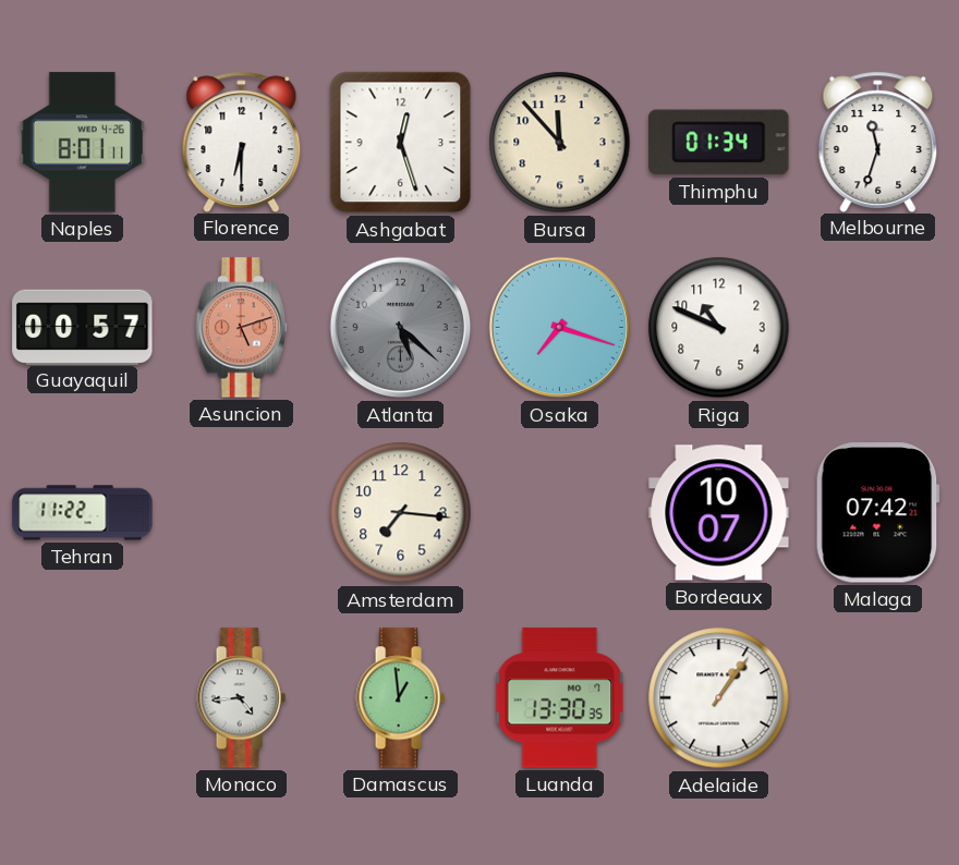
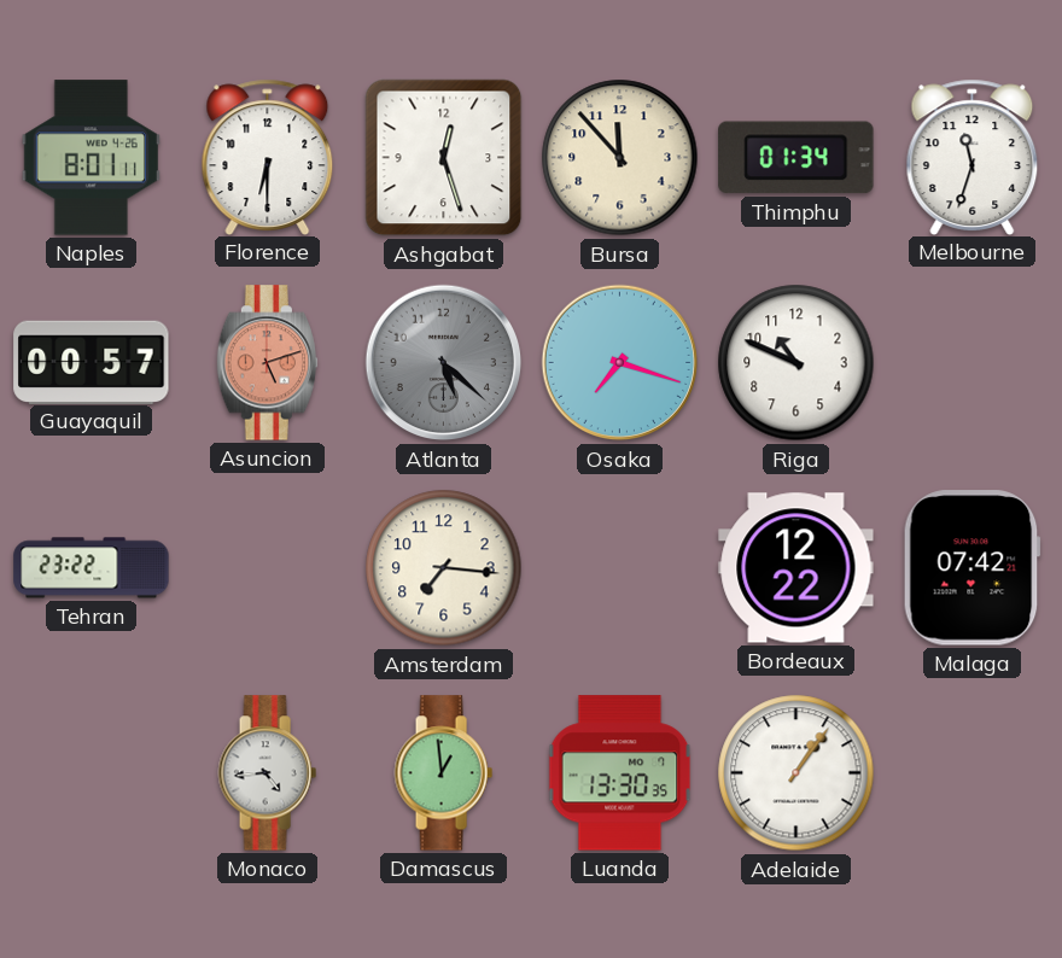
Tehran: 11:22 -> 23:22 (92, 568)
Bordeaux: 10:07 -> 12:22 (796, 568)
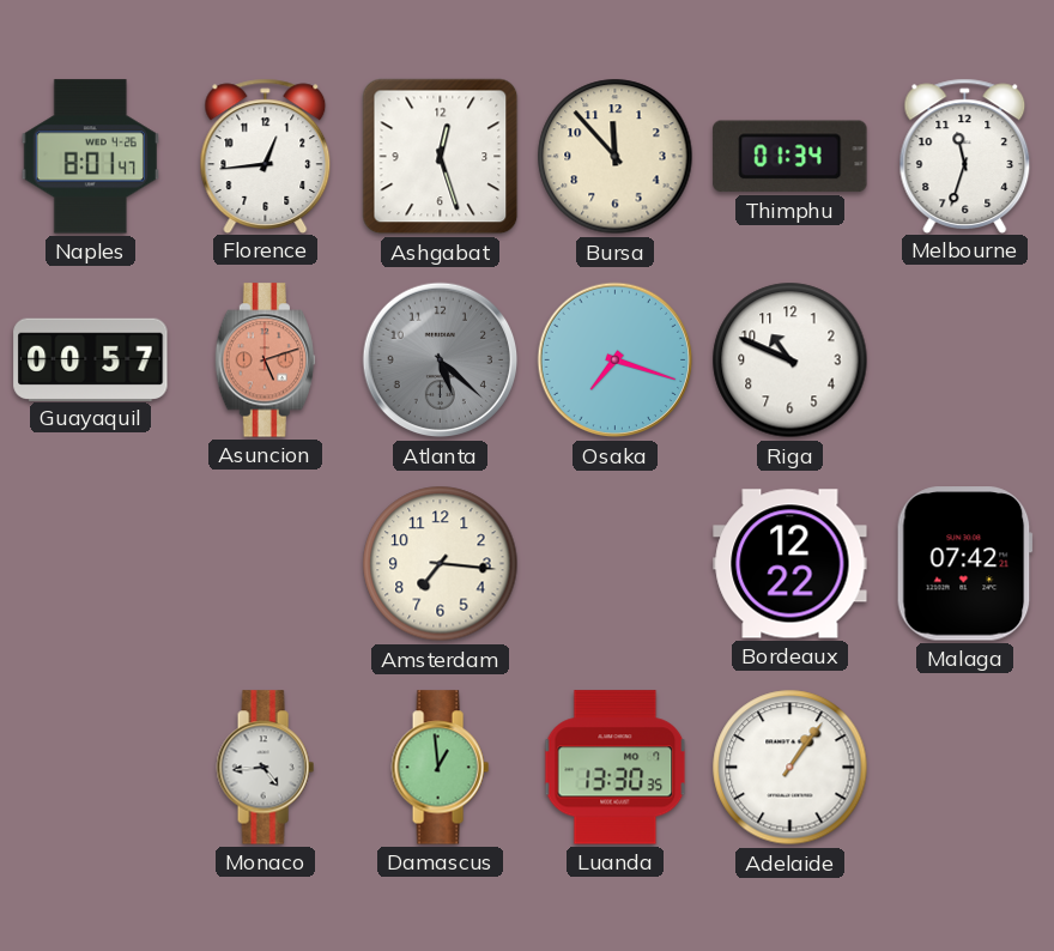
Naples: 8:01:11 -> 8:01:47 (90, 157)
Florence: 6:30 -> 12:44 (266, 156)
Tehran: 23:22 -> none (92, 568)
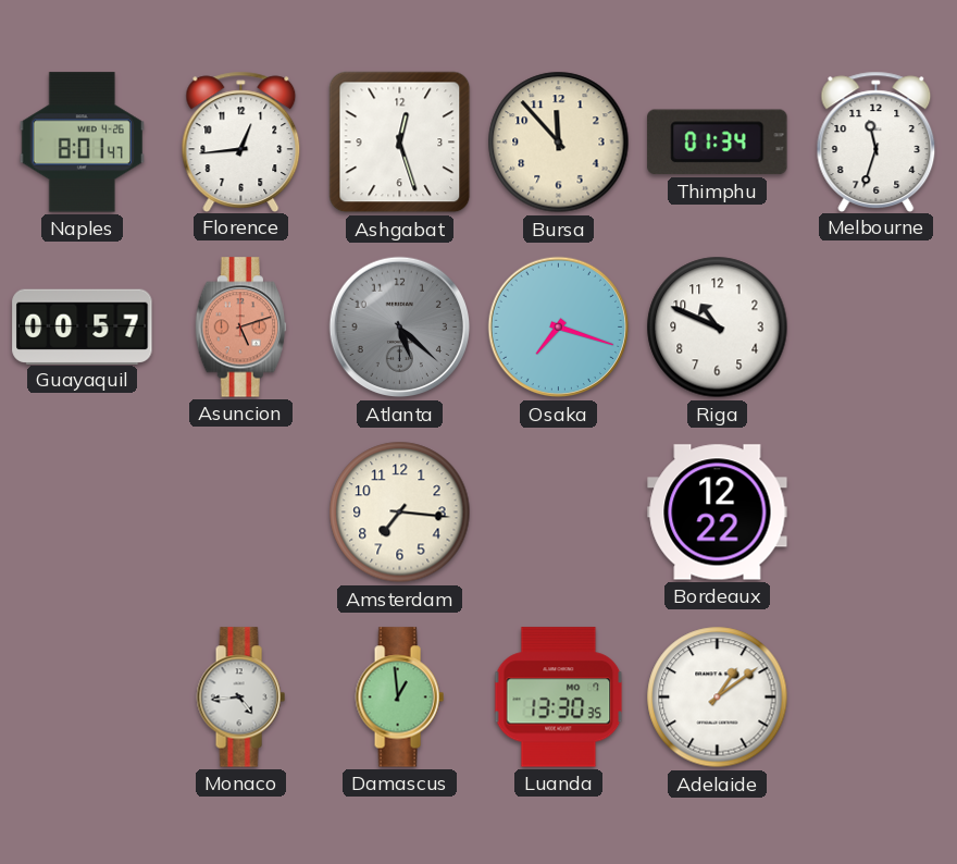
Malaga: 07:42 -> none (964, 564)
Adelaide: 1:06 -> 1:09 (718, 698)
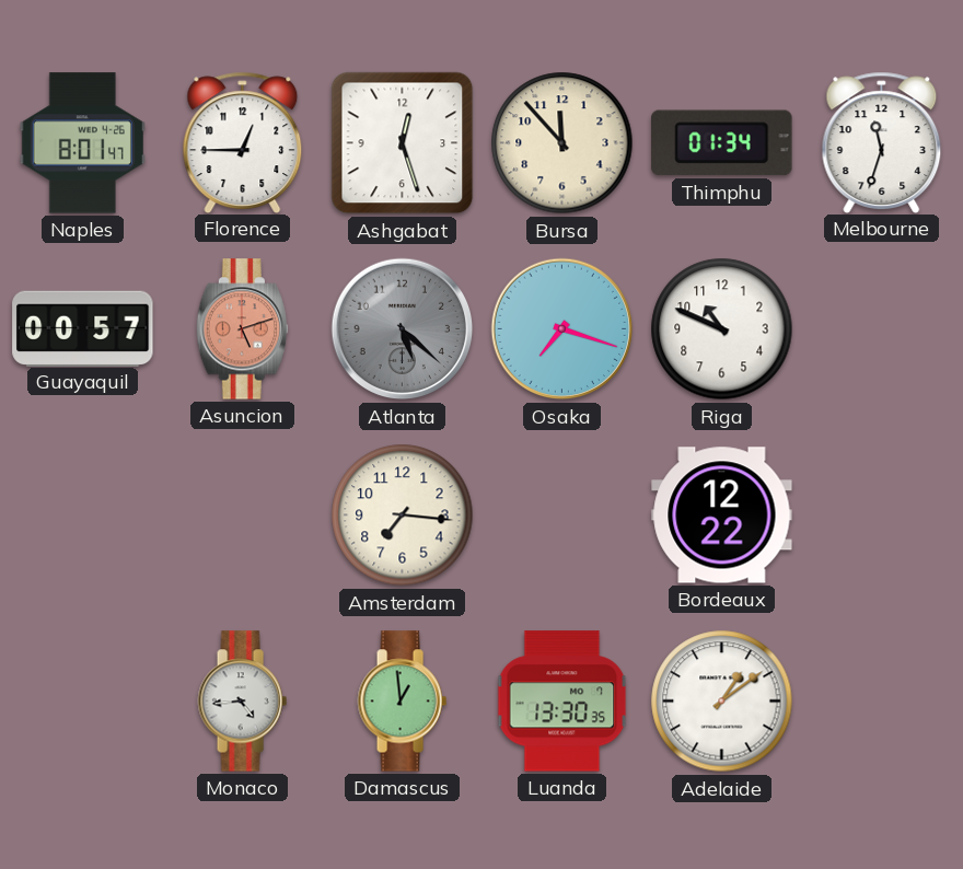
Florence: 12:44 -> 12:45 (243, 142)
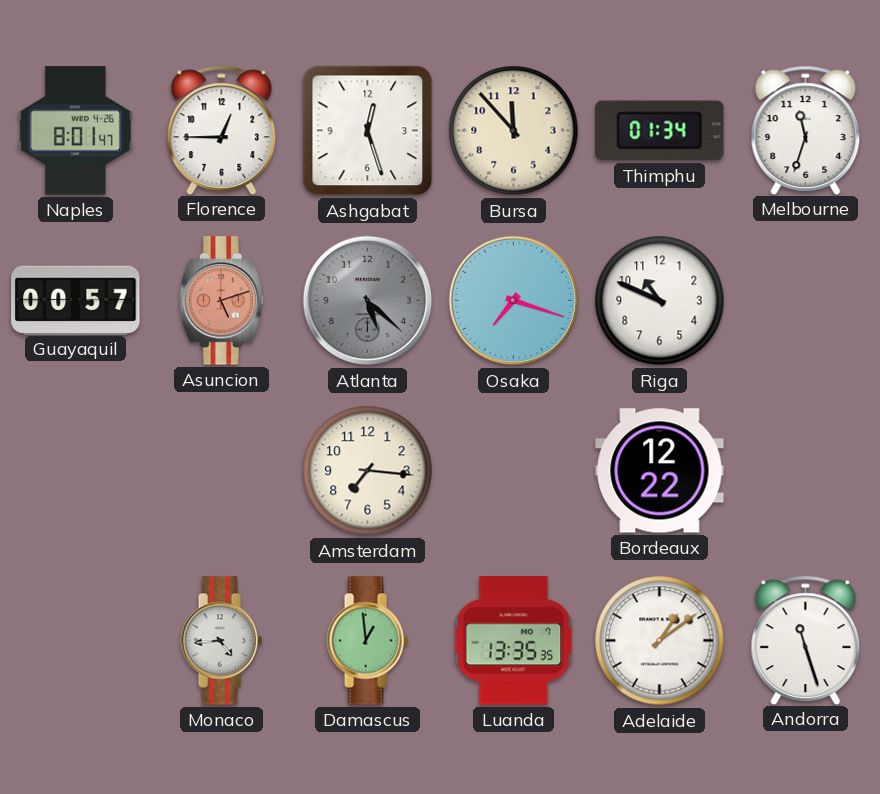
Luanda: 13:30 -> 13:35 (514, 641)
Andorra: none -> 11:27 (806, 640)
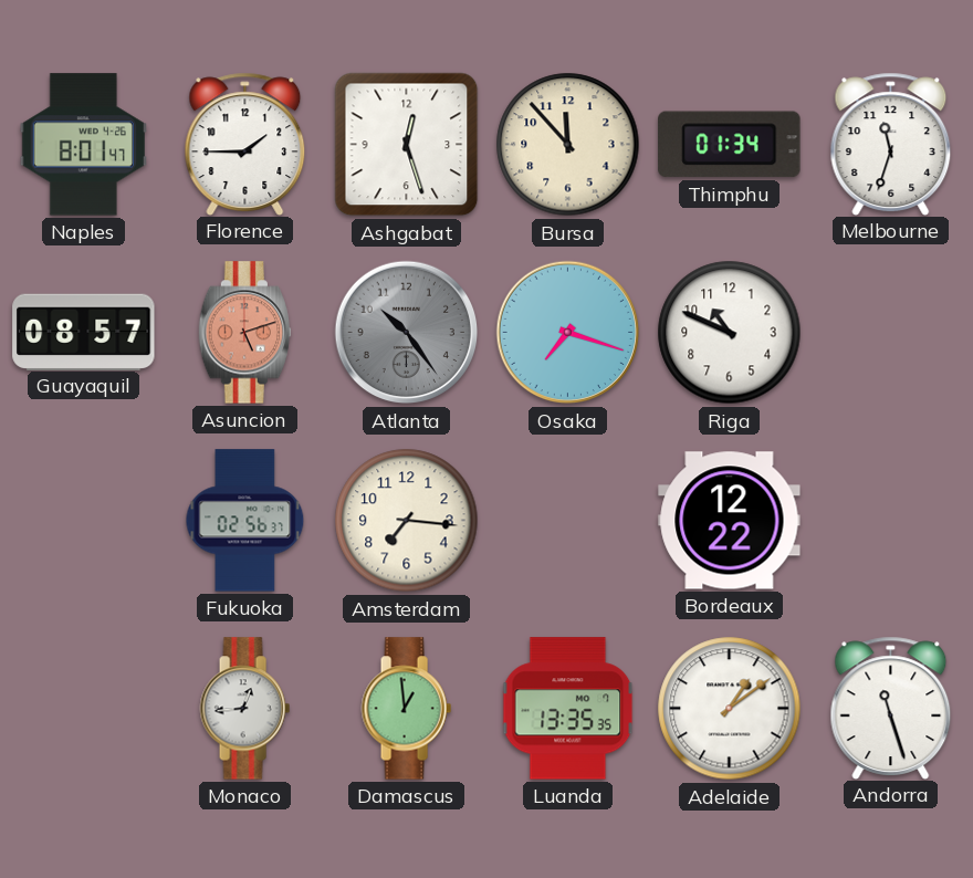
Florence: 12:45 -> 1:45 (245, 144)
Guayaquil: 00:57 -> 08:57 (84, 332)
Atlanta: 5:22 -> 10:24 (407, 333)
Fukuoka: none -> 02:56 (245, 521)
Monaco: 4:44 -> 12:44 (244, 709)
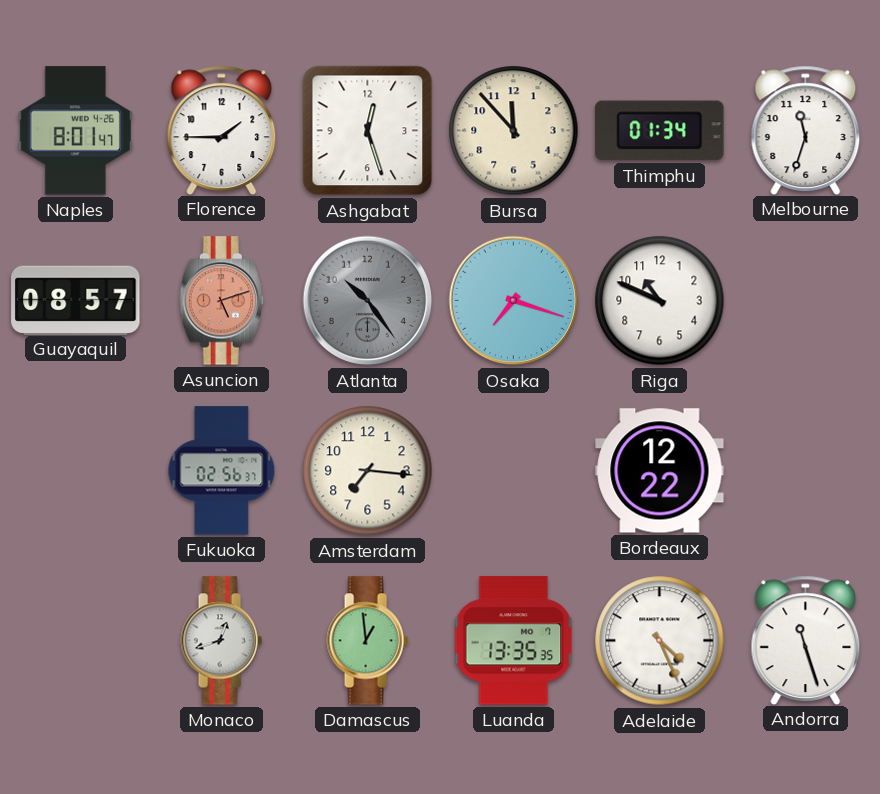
Monaco: 12:44 -> 12:42 (221, 641)
Adelaide: 1:09 -> 4:26 (660, 641)
